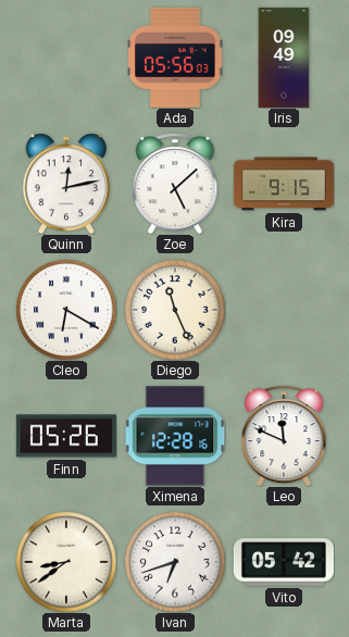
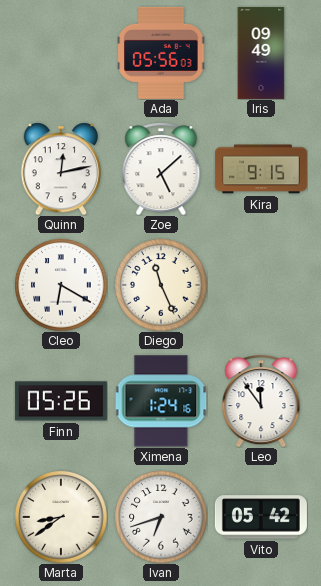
Ximena: 12:28 -> 1:24 (161, 401)
Leo: 11:49 -> 11:54 (261, 401)
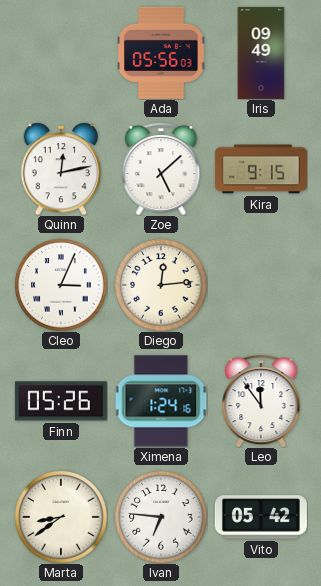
Cleo: 6:20 -> 3:04 (61, 285)
Diego: 11:26 -> 12:14 (161, 285)
Ivan: 6:42 -> 6:46 (161, 517)
